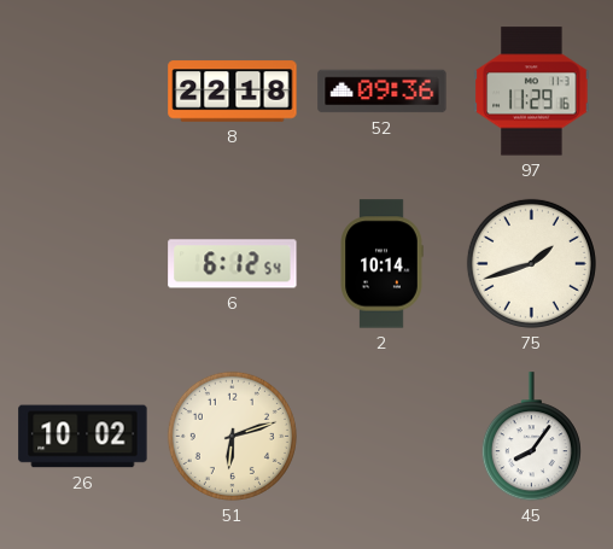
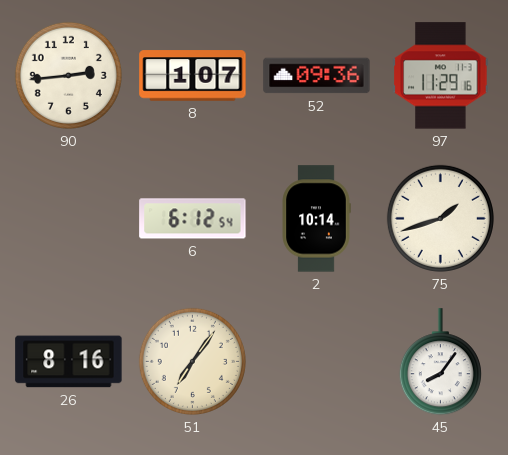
90: none -> 2:44 (68, 75)
8: 22:18 -> 1:07 (193, 76)
26: 10:02 -> 8:16 (69, 362)
51: 6:12 -> 7:06 (192, 361)
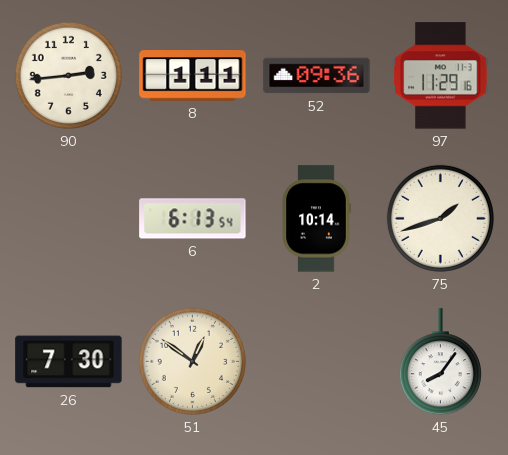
8: 1:07 -> 1:11 (193, 76)
6: 6:12 -> 6:13 (193, 219)
26: 8:16 -> 7:30 (69, 362)
51: 7:06 -> 12:51 (192, 361)
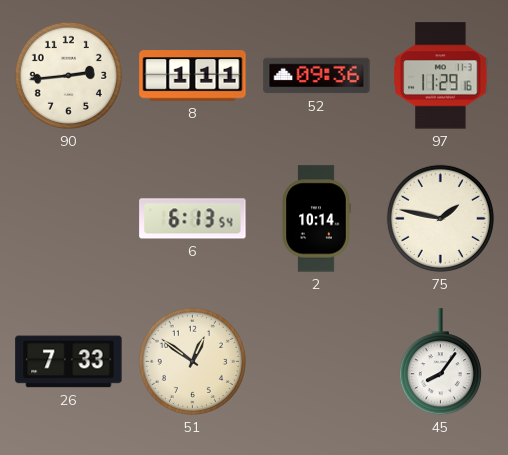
75: 1:42 -> 1:47 (440, 218)
26: 7:30 -> 7:33 (69, 362)
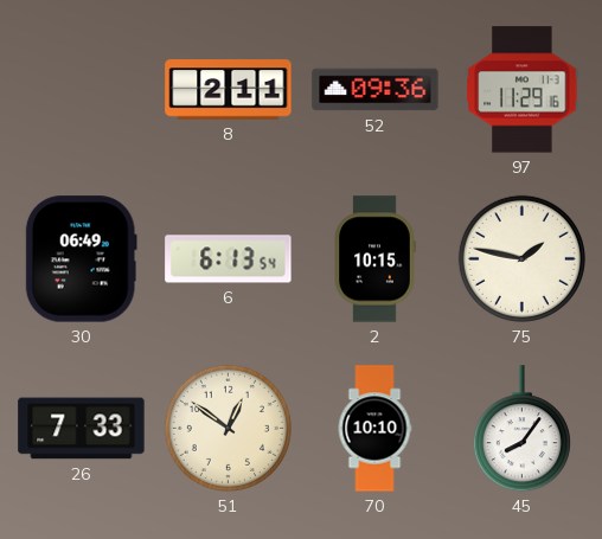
90: 2:44 -> none (68, 75)
8: 1:11 -> 2:11 (229, 90)
30: none -> 06:49 (81, 259)
2: 10:14 -> 10:15 (374, 259)
70: none -> 10:10 (374, 429)
